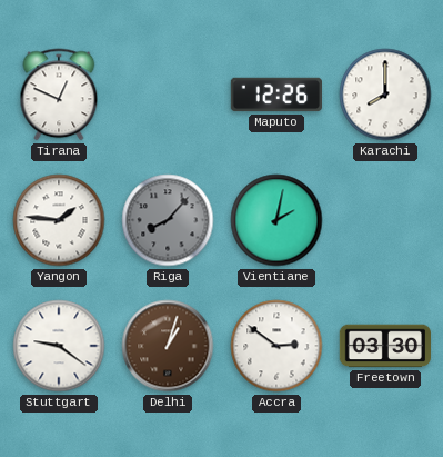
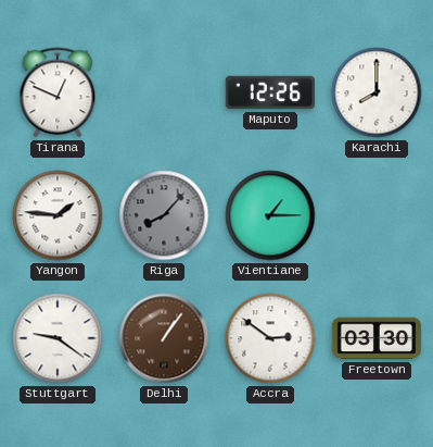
Vientiane: 2:02 -> 1:15 (270, 215)
Delhi: 1:03 -> 1:06 (164, 338)
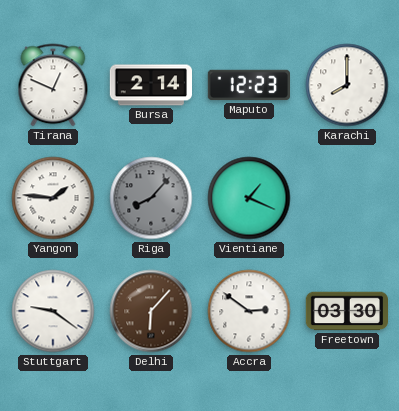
Bursa: none -> 2:14 (151, 85)
Maputo: 12:26 -> 12:23 (248, 85)
Vientiane: 1:15 -> 1:19 (249, 198)
Delhi: 1:06 -> 6:07 (151, 311)
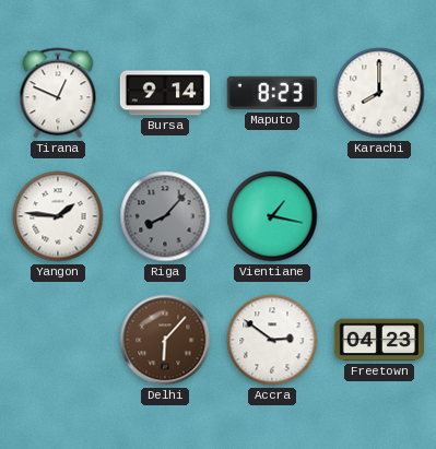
Bursa: 2:14 -> 9:14 (165, 93)
Maputo: 12:23 -> 8:23 (271, 93)
Vientiane: 1:19 -> 1:17 (272, 216)
Stuttgart: 9:21 -> none (53, 311)
Freetown: 03:30 -> 04:23 (378, 340)
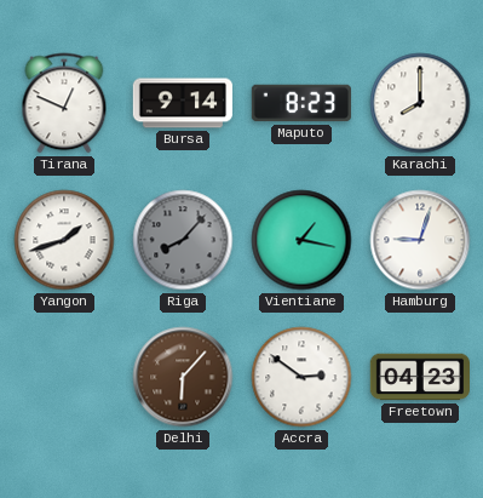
Yangon: 1:46 -> 1:42 (64, 240)
Hamburg: none -> 9:03 (420, 240)
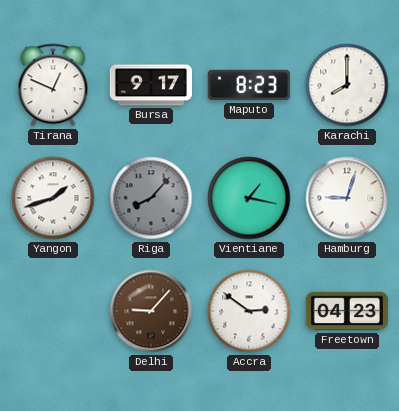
Bursa: 9:14 -> 9:17 (151, 85)
Delhi: 6:07 -> 9:07 (151, 311)
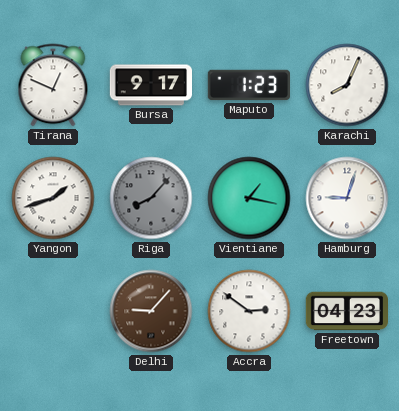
Maputo: 8:23 -> 1:23 (248, 85)
Karachi: 8:00 -> 8:04 (347, 85)
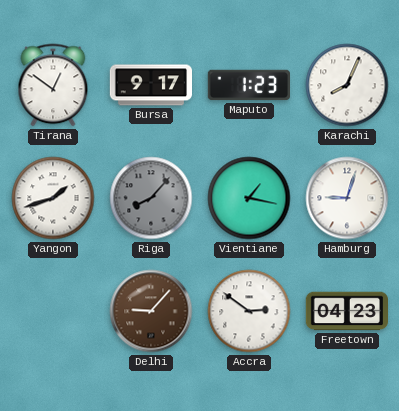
Tirana: 12:49 -> 12:51 (53, 85)
